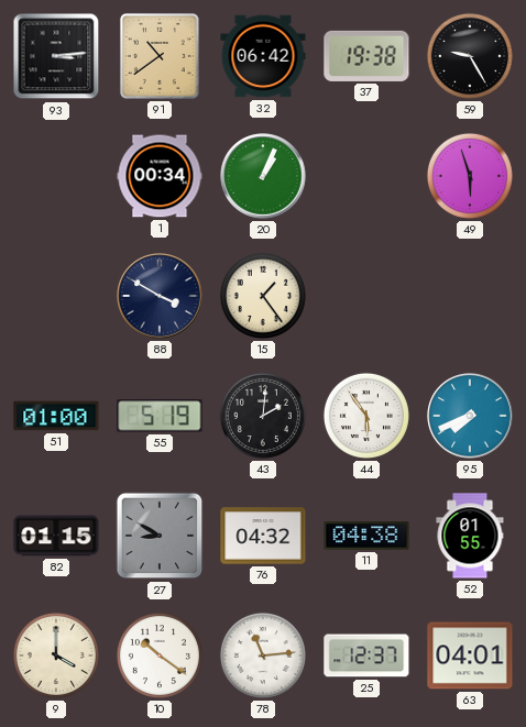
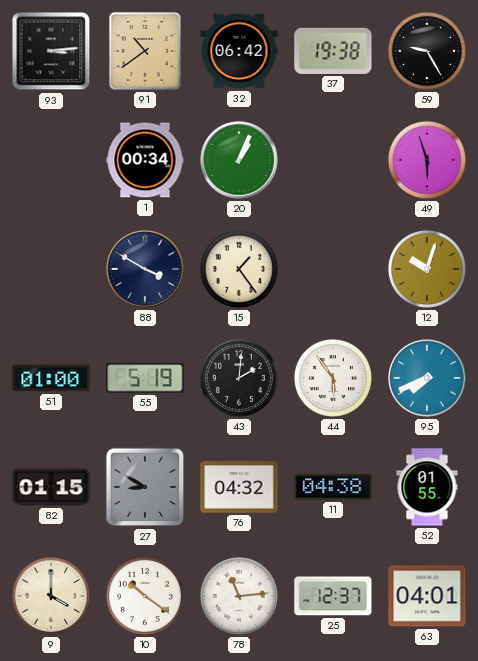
12: none -> 10:03 (427, 269)
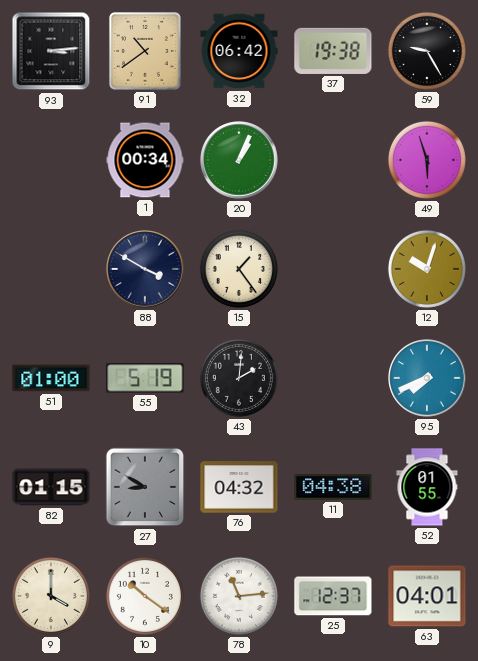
44: 5:54 -> none (333, 378)
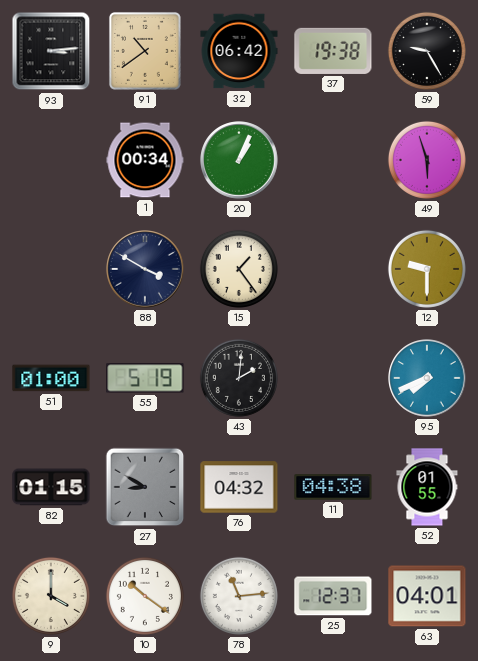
12: 10:03 -> 9:30 (427, 269)
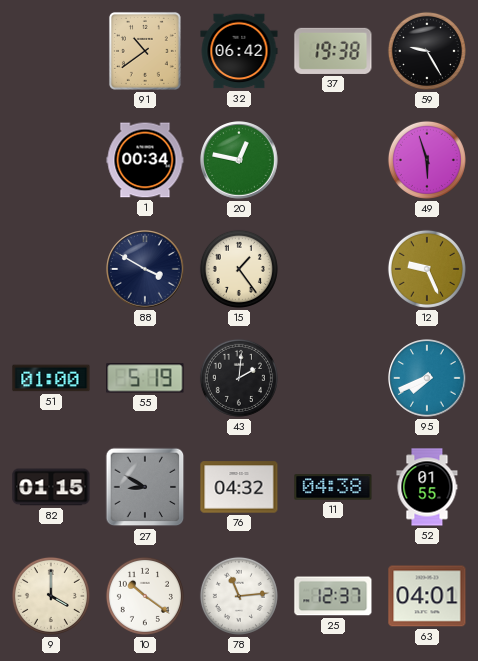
93: 3:14 -> none (51, 51)
20: 1:04 -> 12:47 (239, 160)
12: 9:30 -> 9:26 (427, 269)
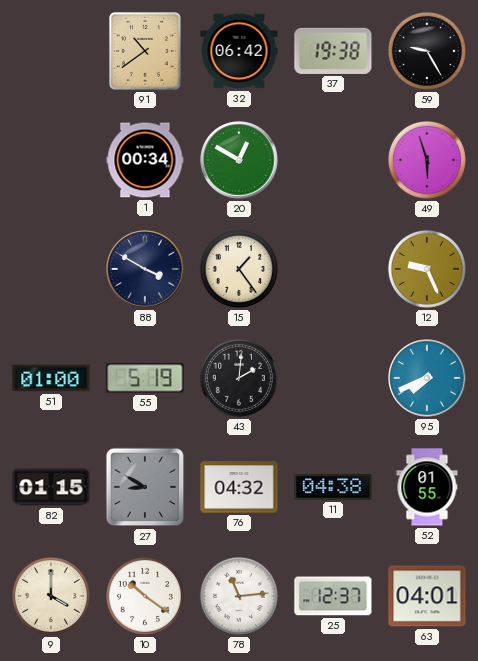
20: 12:47 -> 12:50 (239, 160)
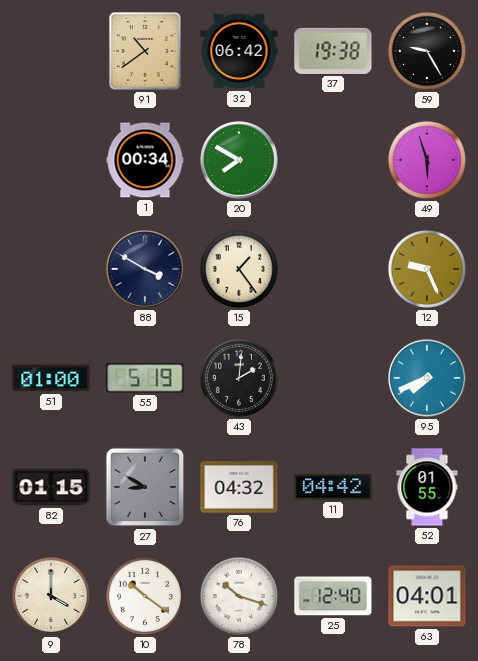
20: 12:50 -> 7:50 (239, 160)
11: 04:38 -> 04:42 (333, 487)
78: 11:14 -> 10:18 (239, 596)
25: 12:37 -> 12:40 (333, 596)
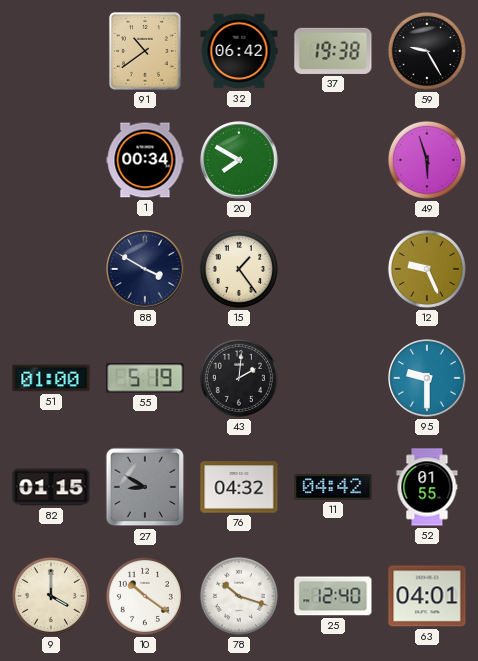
95: 7:41 -> 9:30 (427, 378)
